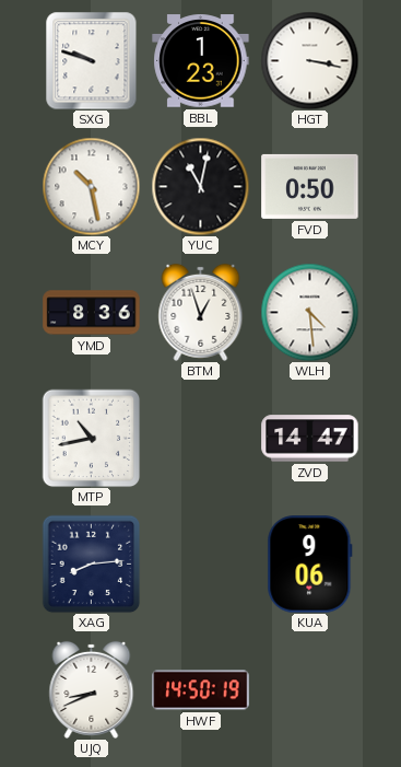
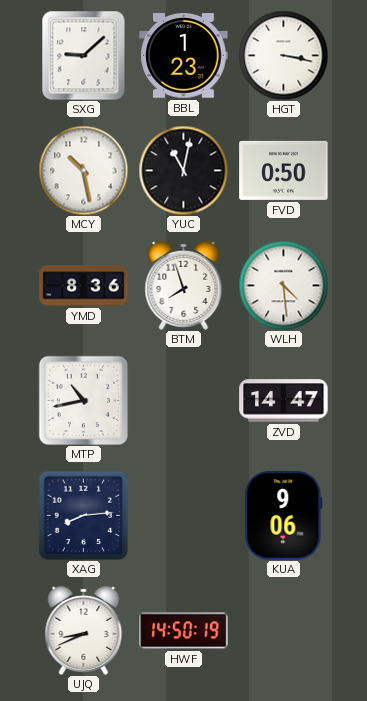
SXG: 9:48 -> 9:08 (84, 55)
BTM: 12:57 -> 7:57 (184, 285)
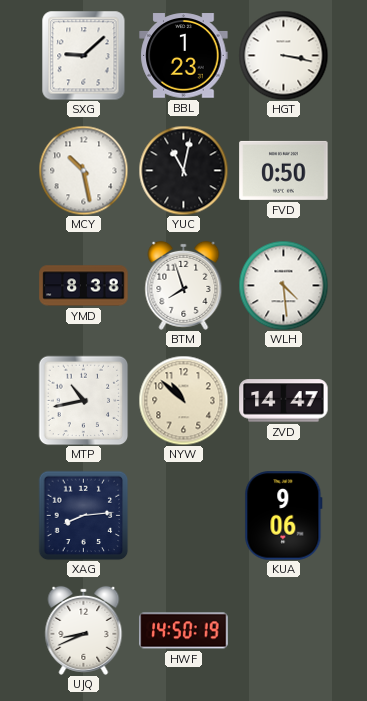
YMD: 8:36 -> 8:38 (84, 286)
NYW: none -> 10:52 (183, 400)
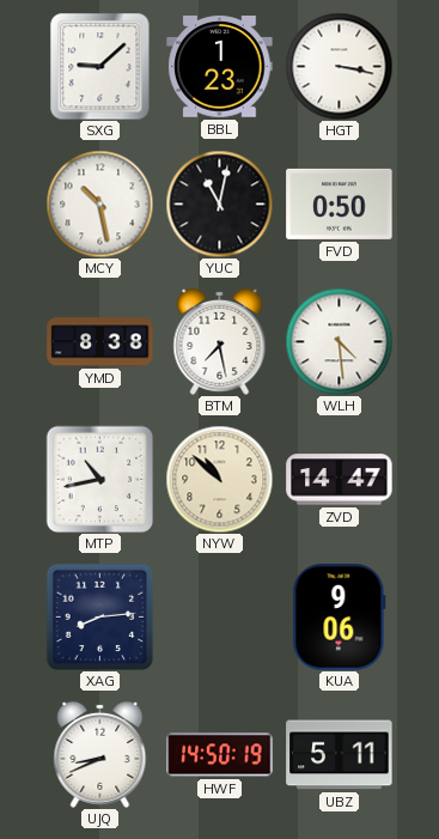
BTM: 7:57 -> 7:28 (220, 341)
UBZ: none -> 5:11 (340, 755)
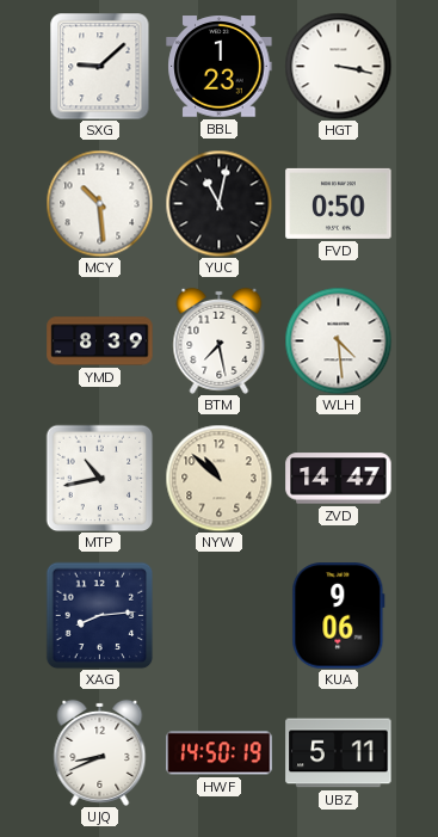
MCY: 10:28 -> 10:29 (99, 203)
YMD: 8:38 -> 8:39 (100, 341)
